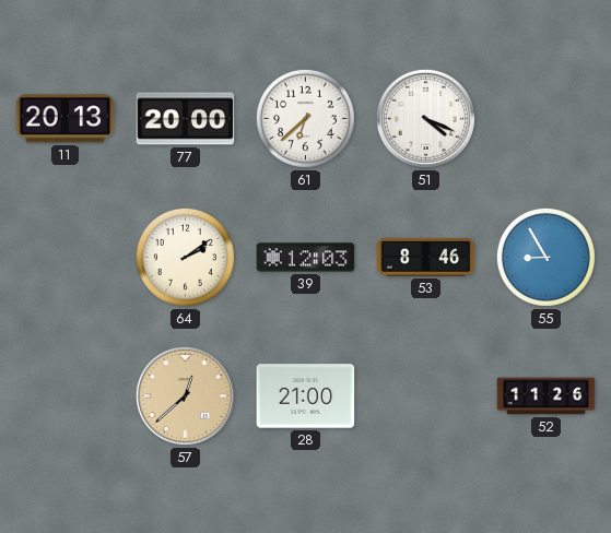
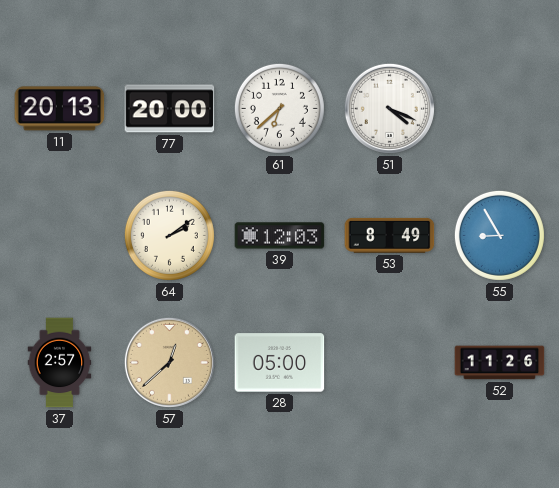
53: 8:46 -> 8:49 (390, 235)
37: none -> 2:57 (60, 363)
28: 21:00 -> 05:00 (280, 363)
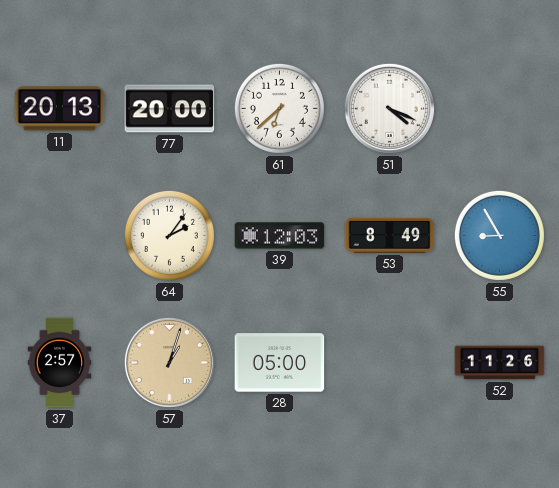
64: 2:09 -> 2:06 (169, 235)
57: 12:38 -> 1:03 (169, 362)
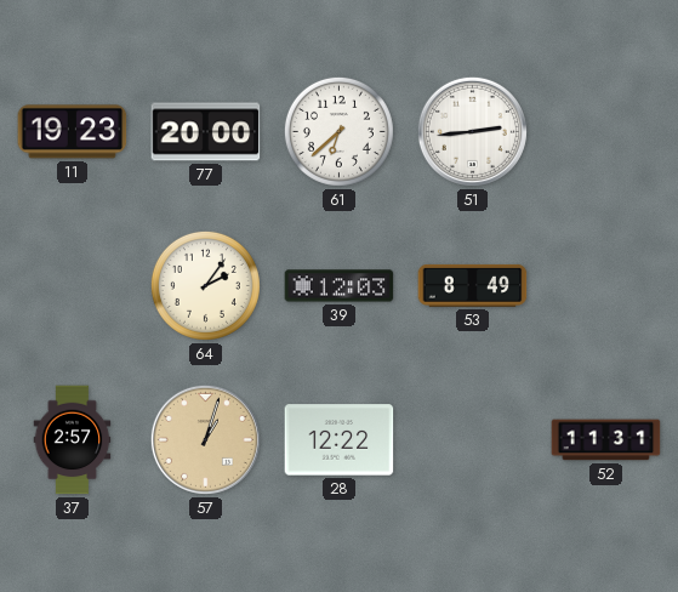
11: 20:13 -> 19:23 (73, 132)
51: 4:19 -> 2:44 (472, 131)
55: 8:55 -> none (499, 235)
28: 05:00 -> 12:22 (340, 440)
52: 11:26 -> 11:31 (606, 440)
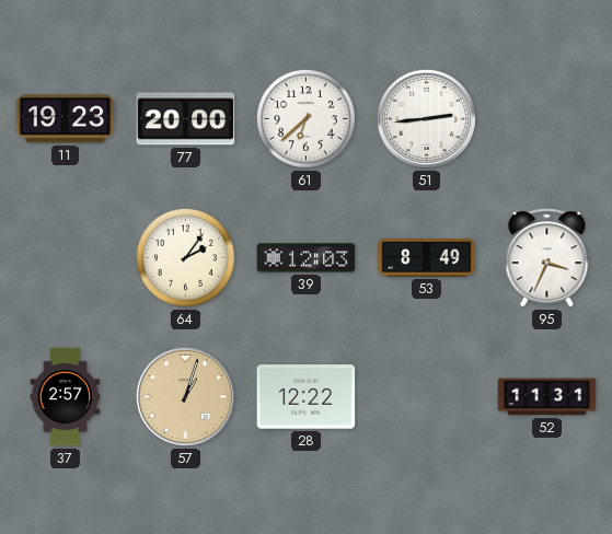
95: none -> 3:34 (547, 258)
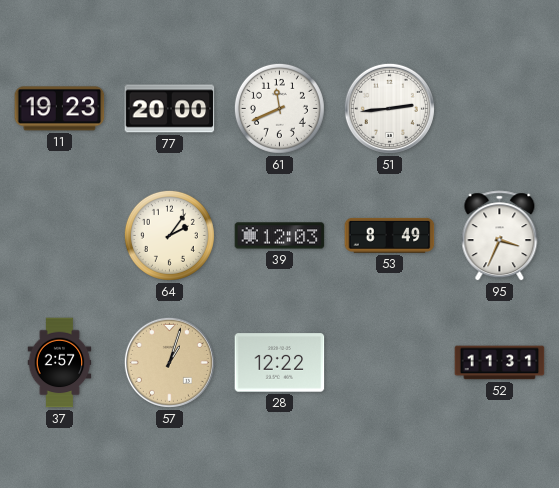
61: 6:38 -> 11:41 (279, 108)
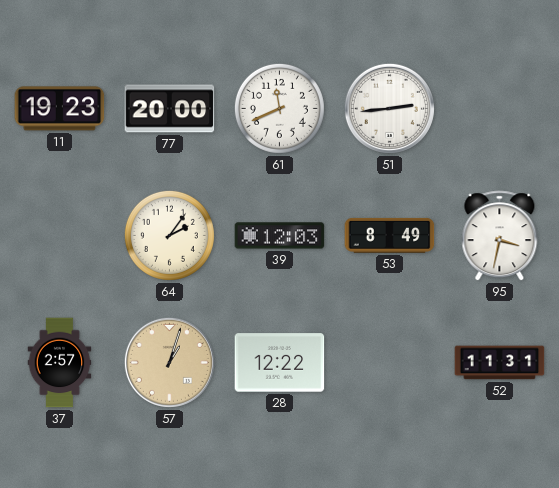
95: 3:34 -> 3:32 (500, 236)
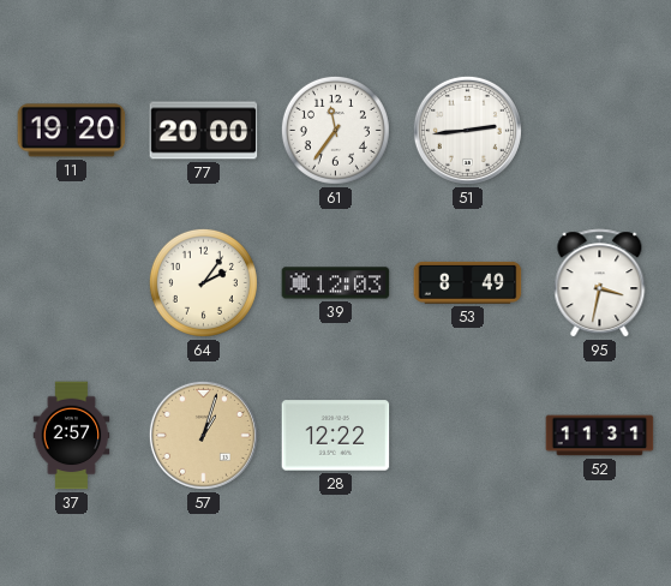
11: 19:23 -> 19:20 (72, 131)
61: 11:41 -> 11:36 (335, 130)
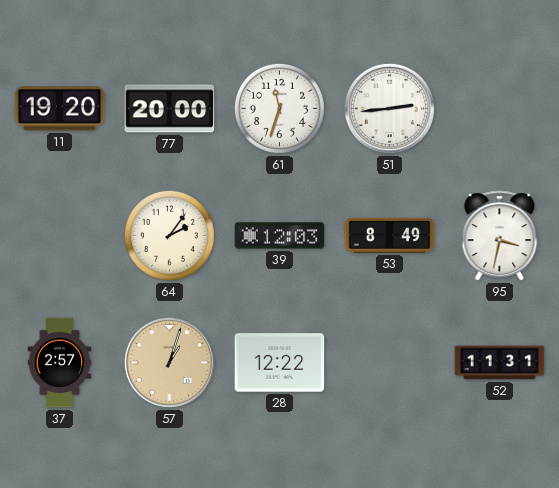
61: 11:36 -> 11:33 (279, 108)
